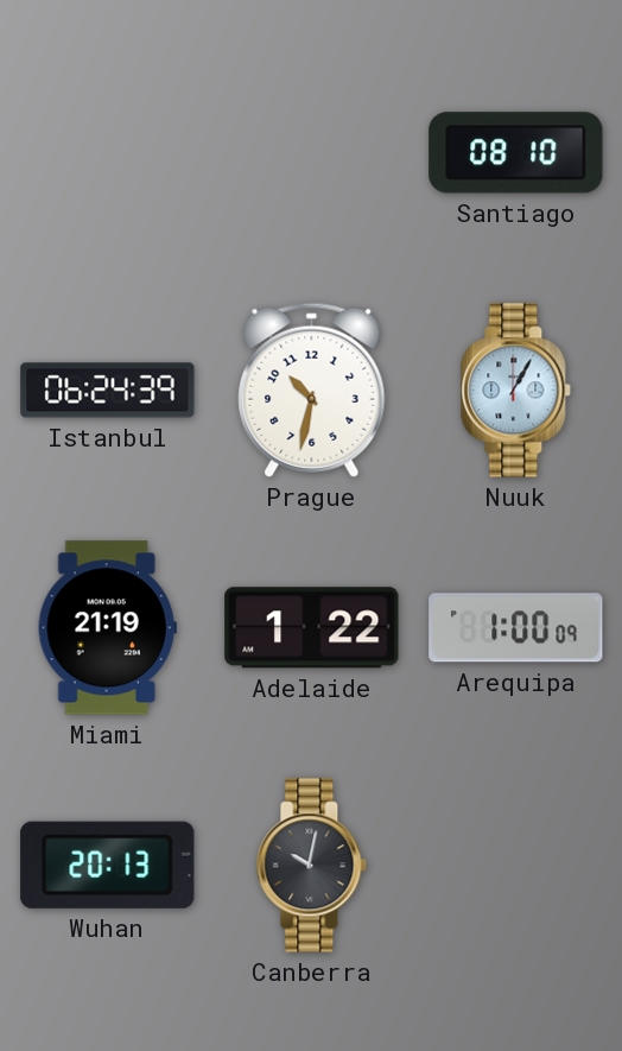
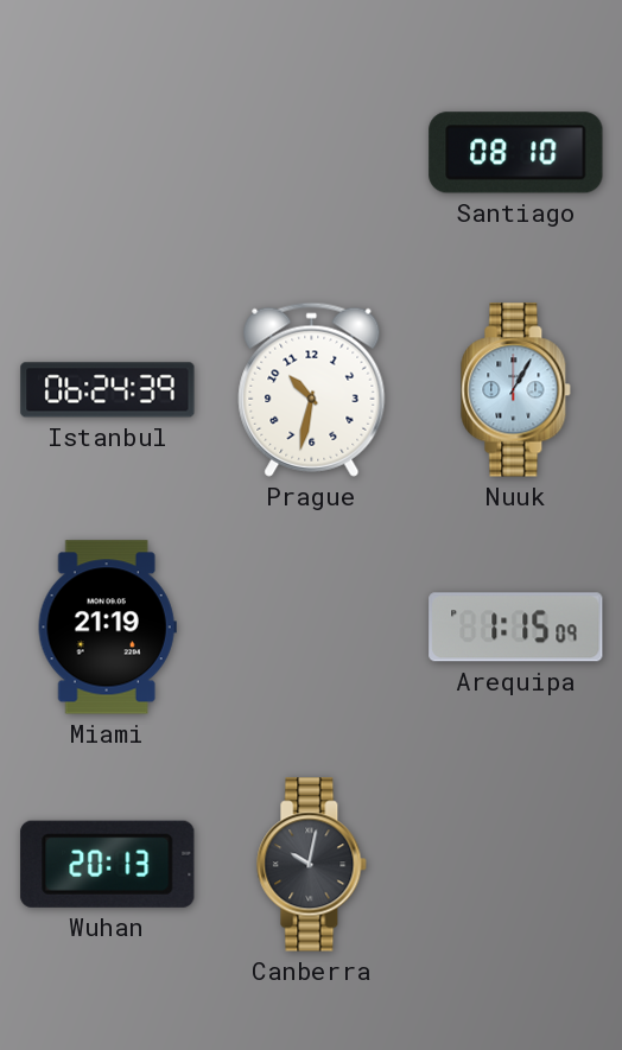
Adelaide: 1:22 -> none (312, 628)
Arequipa: 1:00 -> 1:15 (516, 628)
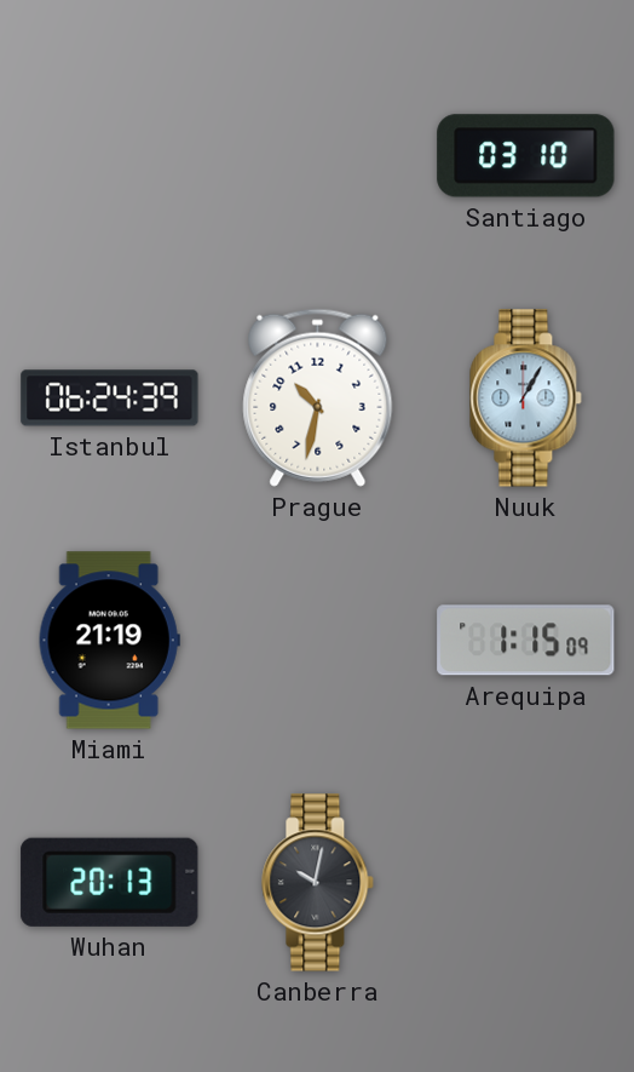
Santiago: 08:10 -> 03:10 (526, 156)
